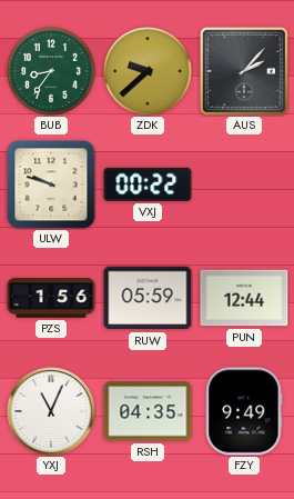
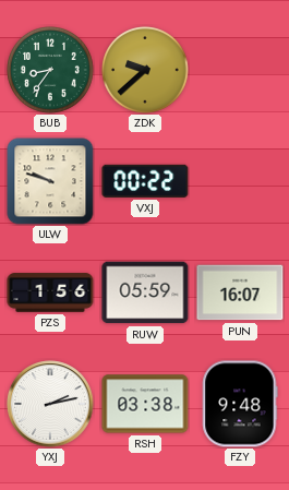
AUS: 2:07 -> none (244, 71)
PUN: 12:44 -> 16:07 (240, 292)
YXJ: 11:04 -> 2:13 (50, 404)
RSH: 04:35 -> 03:38 (145, 404)
FZY: 9:49 -> 9:48 (240, 404)
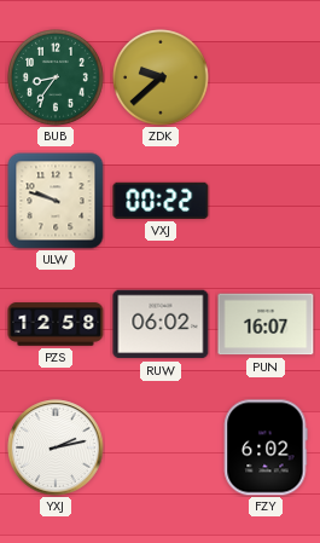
PZS: 1:56 -> 12:58 (56, 324)
RUW: 05:59 -> 06:02 (161, 324)
RSH: 03:38 -> none (145, 404)
FZY: 9:48 -> 6:02 (266, 447)
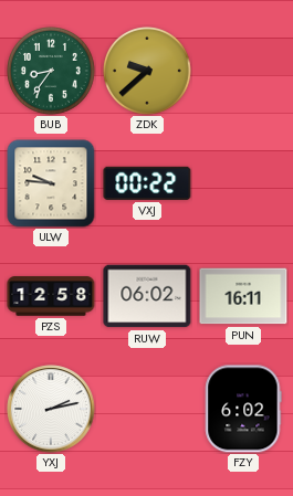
ULW: 9:48 -> 9:46 (51, 183)
PUN: 16:07 -> 16:11 (243, 296)
